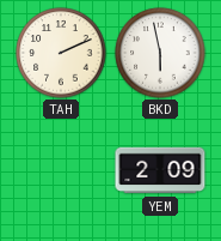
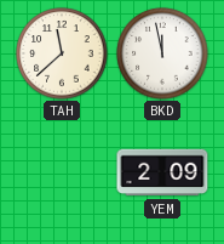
TAH: 2:11 -> 11:38 (62, 53)
BKD: 5:58 -> 11:58 (162, 53)
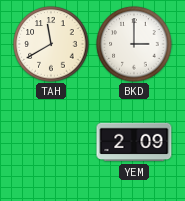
TAH: 11:38 -> 11:40 (51, 44)
BKD: 11:58 -> 3:00 (134, 44)
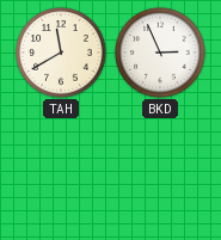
BKD: 3:00 -> 2:56 (160, 53)
YEM: 2:09 -> none (134, 142)
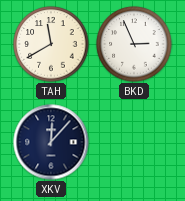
XKV: none -> 12:07 (51, 142)
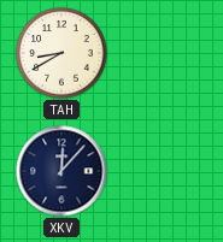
TAH: 11:40 -> 8:40 (61, 53)
BKD: 2:56 -> none (134, 44)
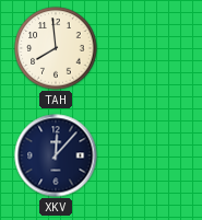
TAH: 8:40 -> 7:59 (56, 48)
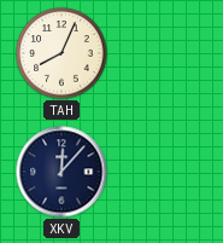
TAH: 7:59 -> 8:04 (61, 53)
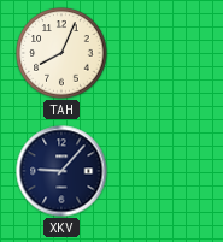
XKV: 12:07 -> 9:07 (61, 171)
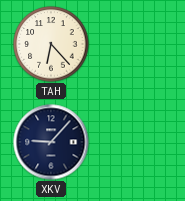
TAH: 8:04 -> 6:23 (51, 44)
